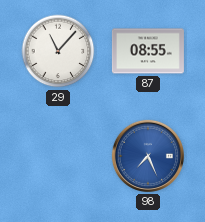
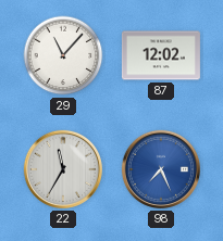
87: 08:55 -> 12:02 (161, 55)
22: none -> 11:35 (63, 169)
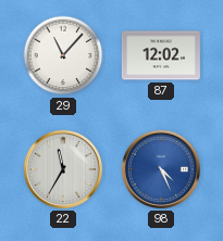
98: 7:26 -> 4:26 (161, 169)
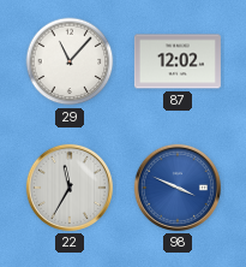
98: 4:26 -> 3:49 (178, 188)
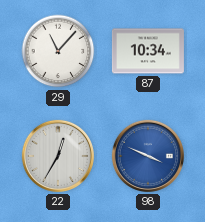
87: 12:02 -> 10:34 (148, 51)
22: 11:35 -> 12:35 (58, 156)
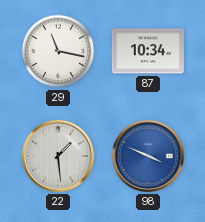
29: 11:07 -> 11:17 (58, 51)
22: 12:35 -> 1:29 (58, 156)
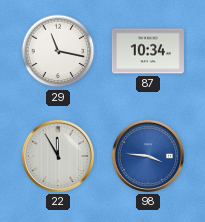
22: 1:29 -> 11:55 (58, 156)
98: 3:49 -> 3:46 (148, 156)
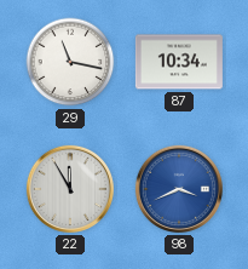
98: 3:46 -> 3:41 (179, 189)
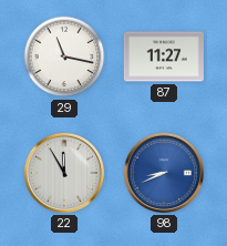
87: 10:34 -> 11:27 (164, 57)
98: 3:41 -> 8:41 (164, 173)
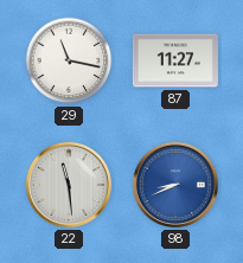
22: 11:55 -> 11:29 (69, 185)
